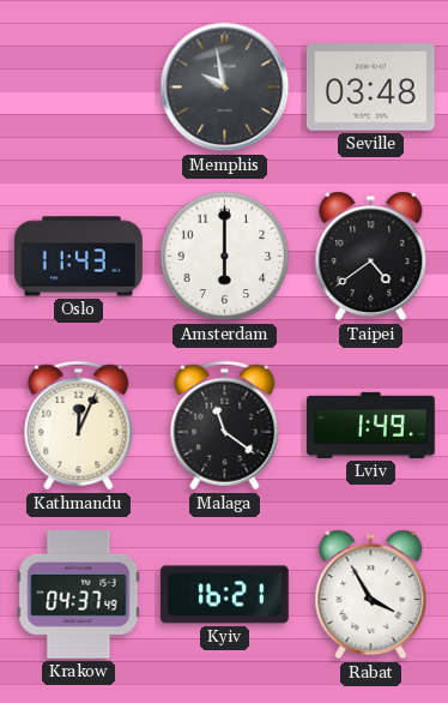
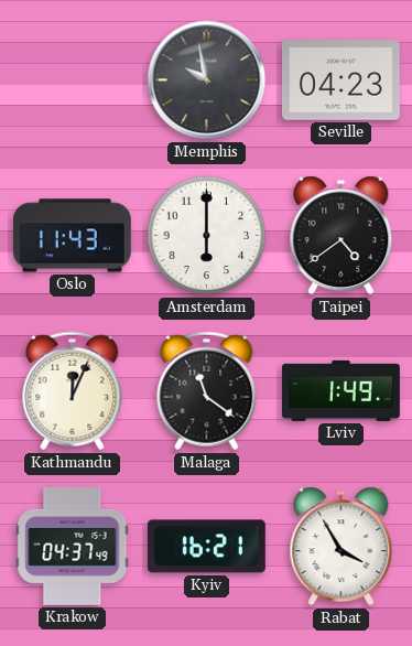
Seville: 03:48 -> 04:23 (340, 80)
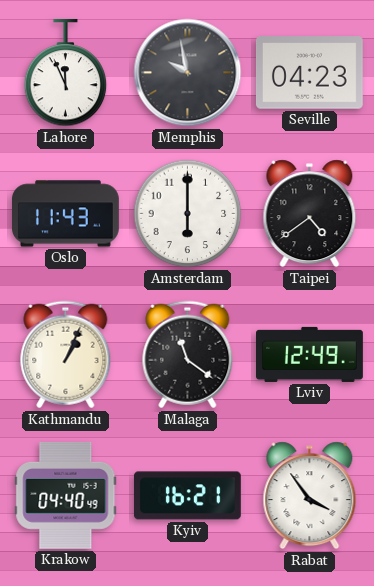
Lahore: none -> 11:56 (66, 73)
Kathmandu: 12:04 -> 1:04 (66, 355)
Lviv: 1:49 -> 12:49 (310, 354)
Krakow: 04:37 -> 04:40 (66, 495)
Rabat: 3:55 -> 3:54 (310, 496)
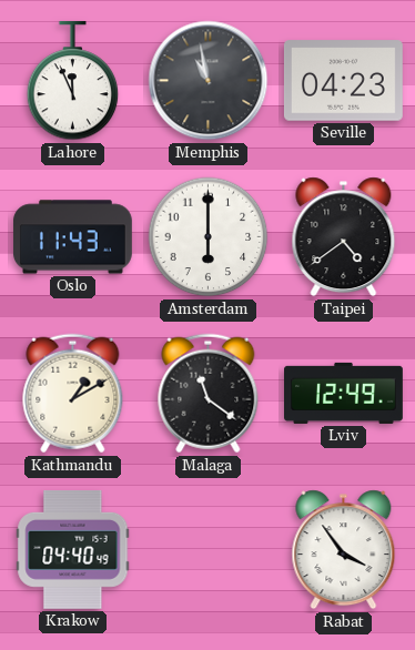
Memphis: 9:58 -> 10:58 (209, 81)
Kathmandu: 1:04 -> 1:10 (73, 394)
Kyiv: 16:21 -> none (187, 496)
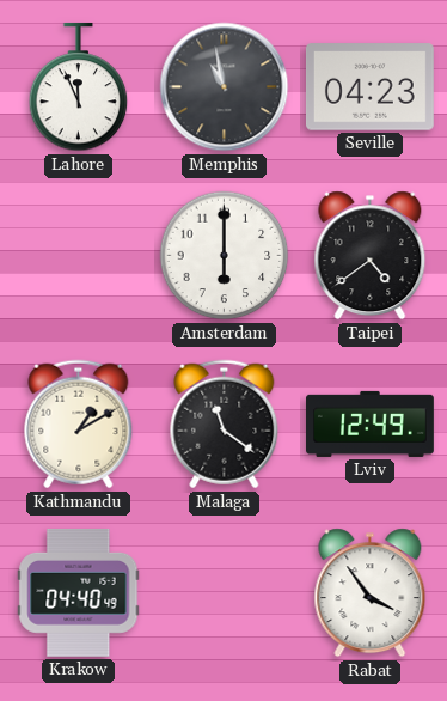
Oslo: 11:43 -> none (73, 237)
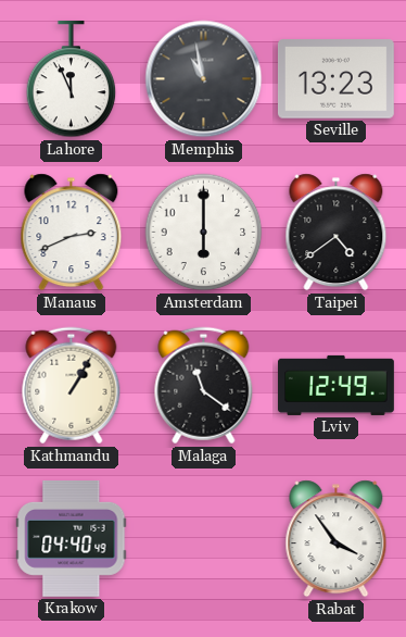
Seville: 04:23 -> 13:23 (335, 79)
Manaus: none -> 2:41 (72, 233)
Kathmandu: 1:10 -> 1:05 (72, 386)
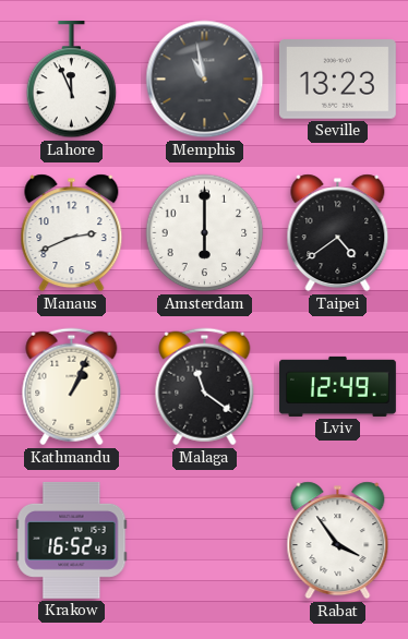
Kathmandu: 1:05 -> 1:04 (72, 387)
Krakow: 04:40 -> 16:52 (72, 540)
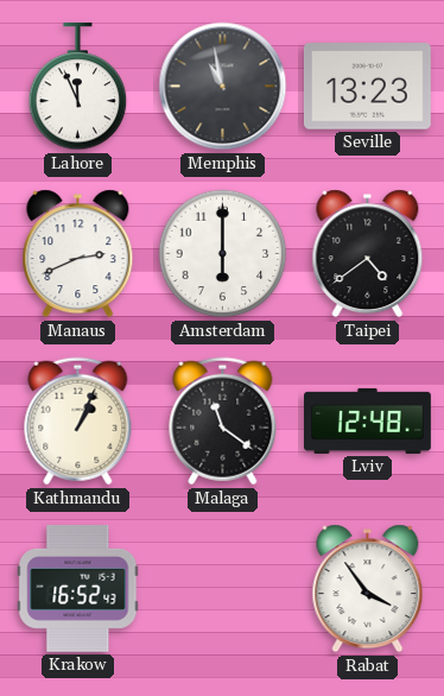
Lviv: 12:49 -> 12:48 (368, 420)
